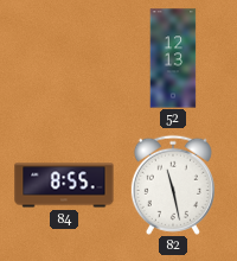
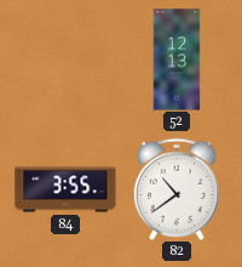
84: 8:55 -> 3:55 (65, 189)
82: 11:28 -> 10:39 (177, 189)
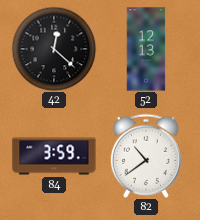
42: none -> 12:22 (54, 49)
84: 3:55 -> 3:59 (54, 156)
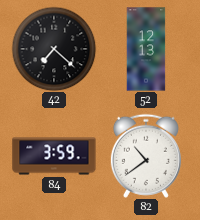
42: 12:22 -> 7:22 (54, 49)
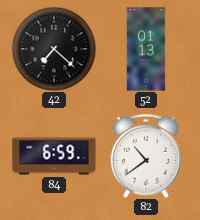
52: 12:13 -> 01:13 (146, 49)
84: 3:59 -> 6:59 (54, 156)
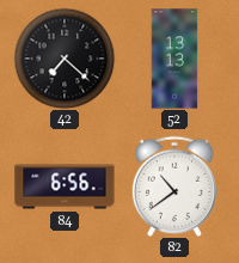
52: 01:13 -> 13:13 (174, 59)
84: 6:59 -> 6:56 (65, 186)
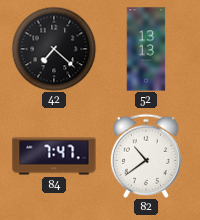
84: 6:56 -> 7:47 (54, 156)
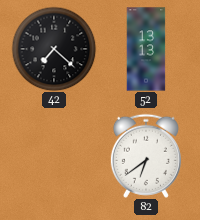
84: 7:47 -> none (54, 156)
82: 10:39 -> 6:39 (146, 156)
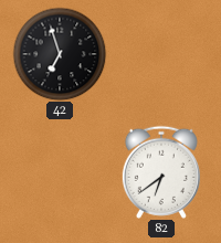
42: 7:22 -> 6:57 (60, 54)
52: 13:13 -> none (146, 49)
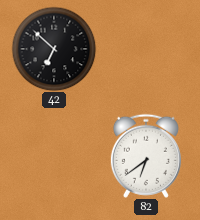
42: 6:57 -> 6:52 (54, 49)
